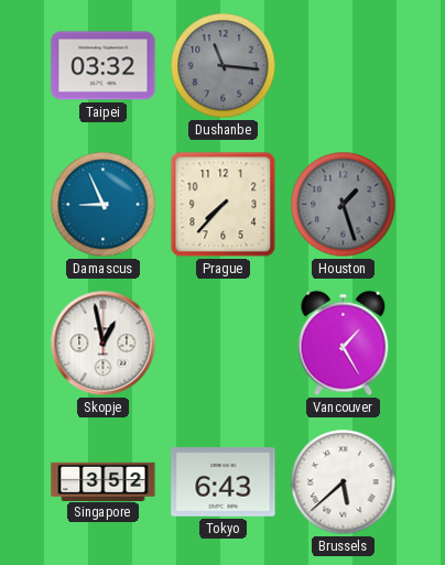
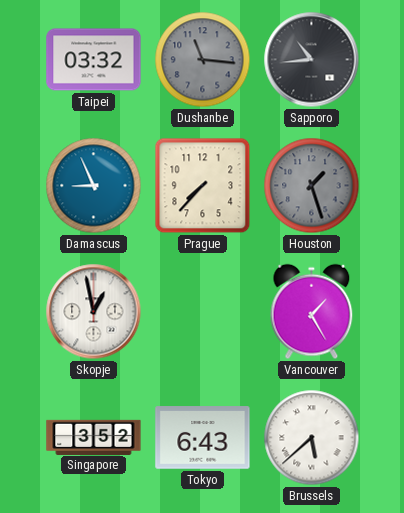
Sapporo: none -> 10:44 (312, 60)
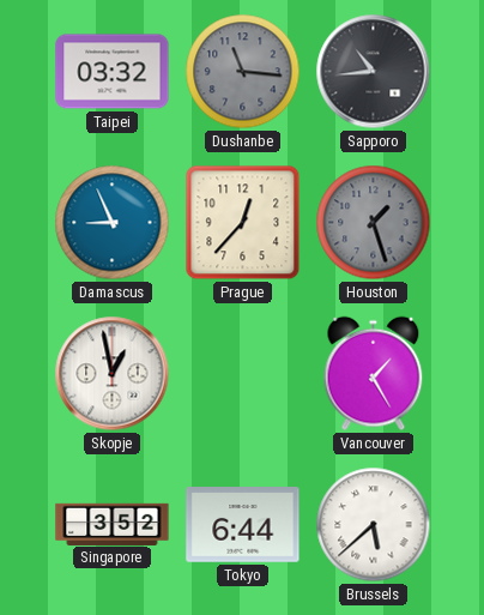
Prague: 7:37 -> 12:37 (243, 223)
Tokyo: 6:43 -> 6:44 (243, 525)
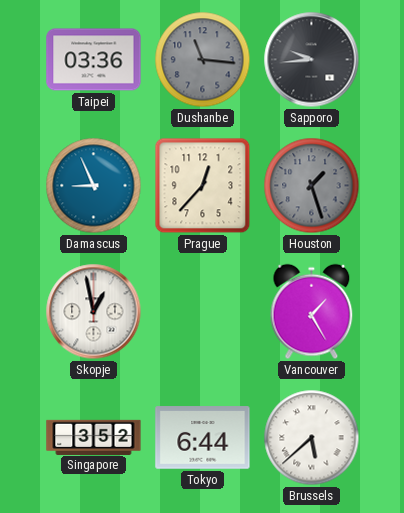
Taipei: 03:32 -> 03:36 (94, 60)
Sapporo: 10:44 -> 9:44 (312, 60)
